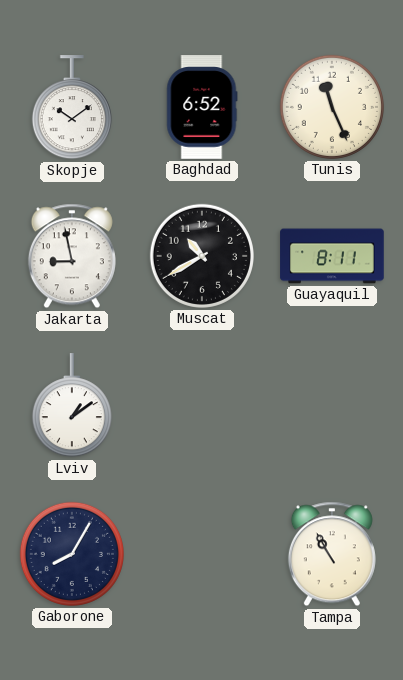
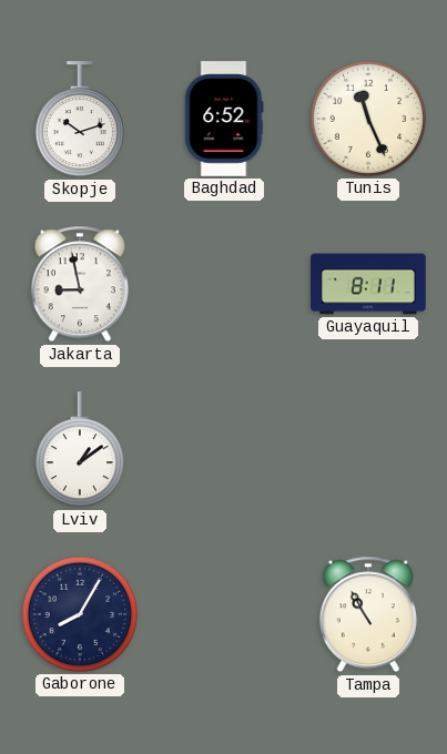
Skopje: 10:09 -> 10:12 (80, 120)
Muscat: 10:40 -> none (202, 256)
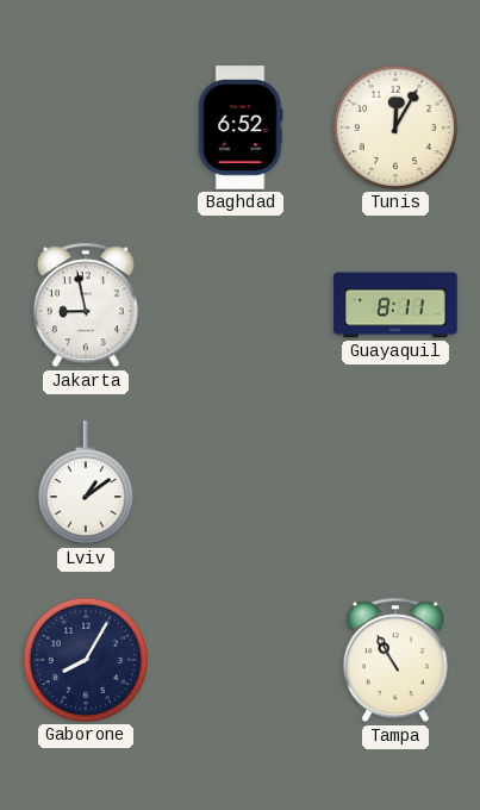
Skopje: 10:12 -> none (80, 120)
Tunis: 11:26 -> 12:05 (395, 127)
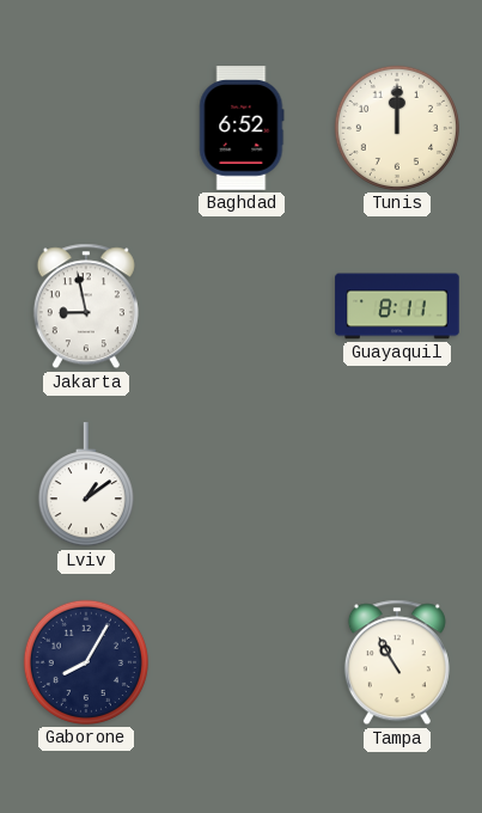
Tunis: 12:05 -> 12:00 (397, 128)
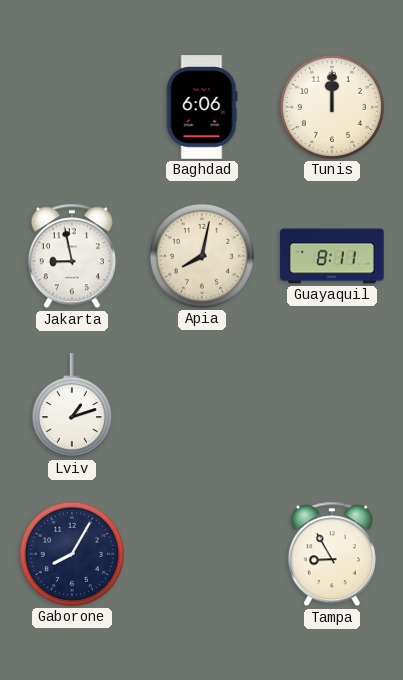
Baghdad: 6:52 -> 6:06 (202, 107)
Apia: none -> 8:02 (202, 256)
Lviv: 1:09 -> 1:12 (72, 406)
Tampa: 10:55 -> 8:55 (332, 554)
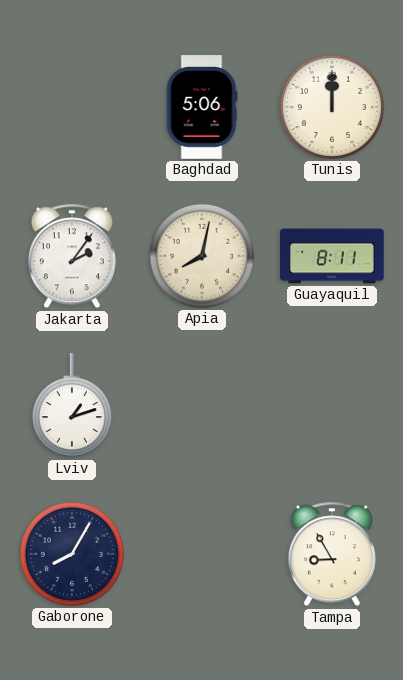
Baghdad: 6:06 -> 5:06 (202, 107)
Jakarta: 8:58 -> 2:06 (72, 256)
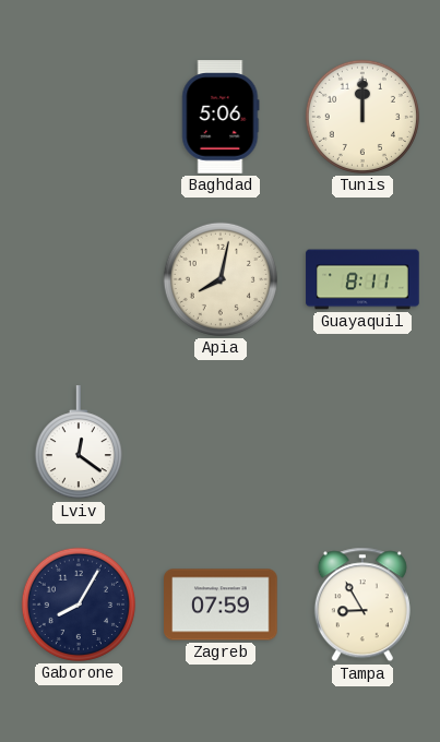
Jakarta: 2:06 -> none (72, 256)
Lviv: 1:12 -> 12:21 (79, 443)
Zagreb: none -> 07:59 (221, 605)
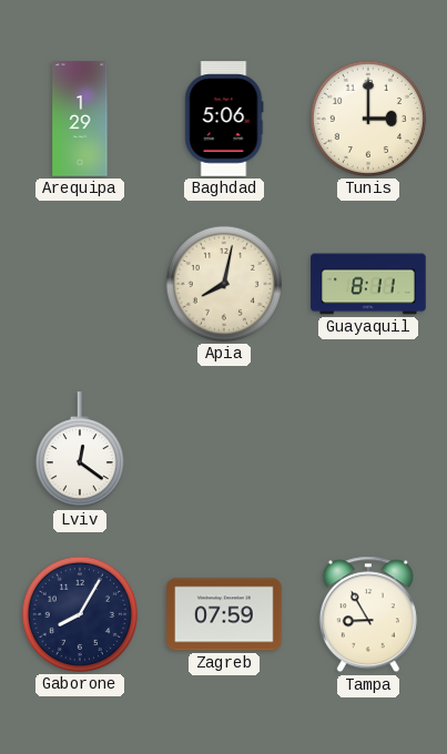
Arequipa: none -> 1:29 (80, 119)
Tunis: 12:00 -> 3:00 (368, 119)
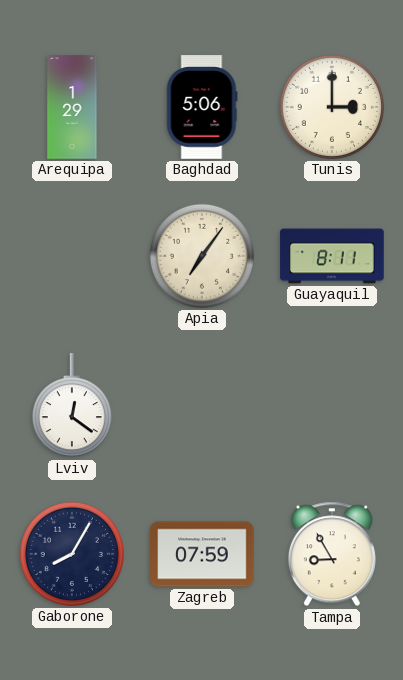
Apia: 8:02 -> 7:06 (202, 256)
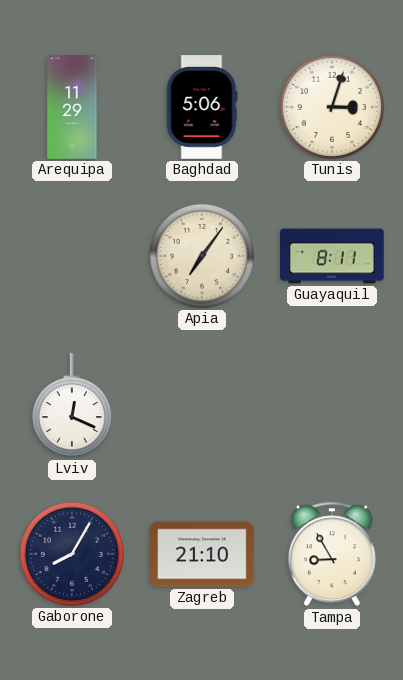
Arequipa: 1:29 -> 11:29 (72, 107)
Tunis: 3:00 -> 3:03 (332, 107)
Lviv: 12:21 -> 12:19 (72, 406)
Zagreb: 07:59 -> 21:10 (202, 554)
